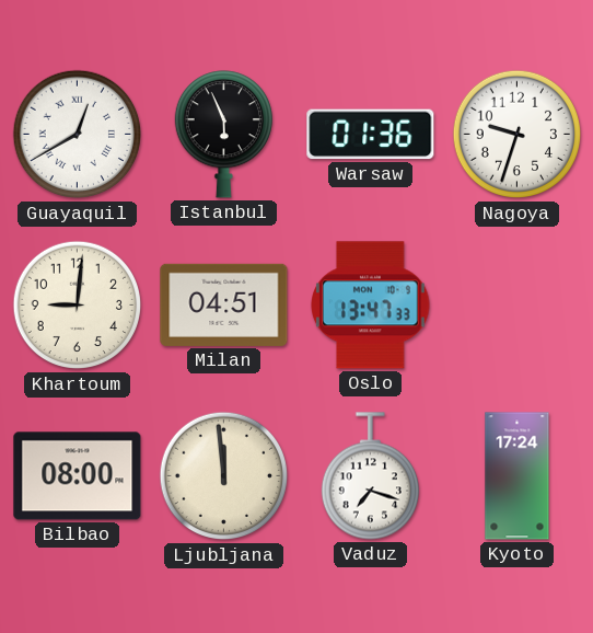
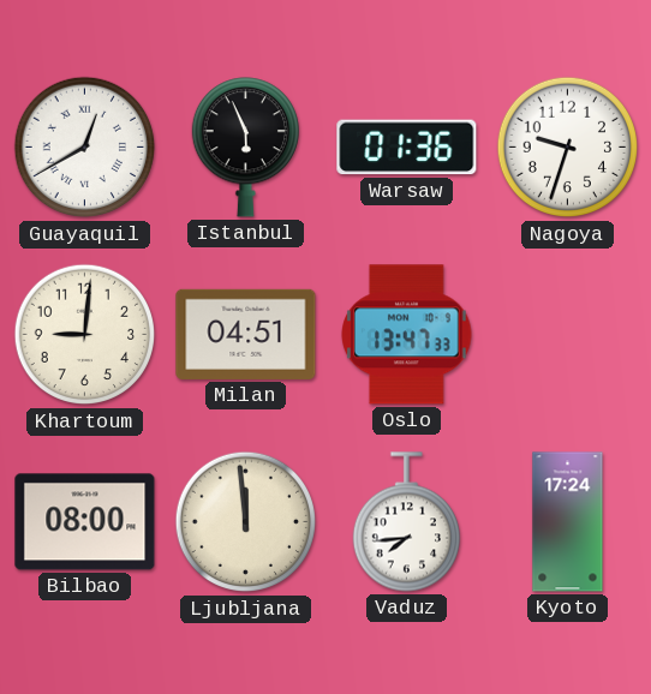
Vaduz: 7:18 -> 7:44 (406, 522)
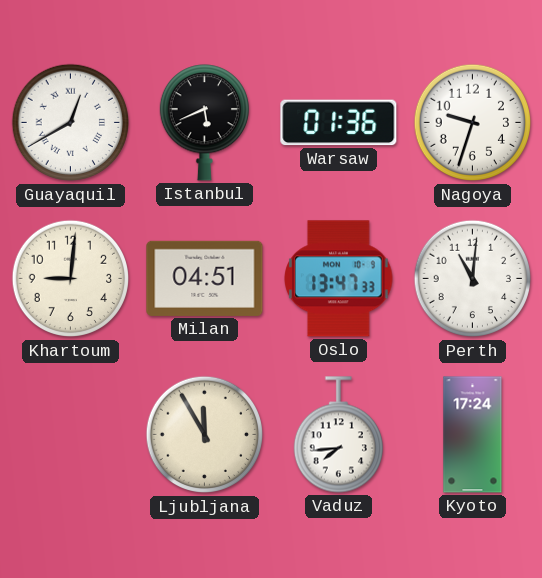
Istanbul: 5:56 -> 5:41 (204, 123)
Perth: none -> 11:01 (473, 279)
Bilbao: 08:00 -> none (85, 522)
Ljubljana: 11:59 -> 11:55 (205, 435)
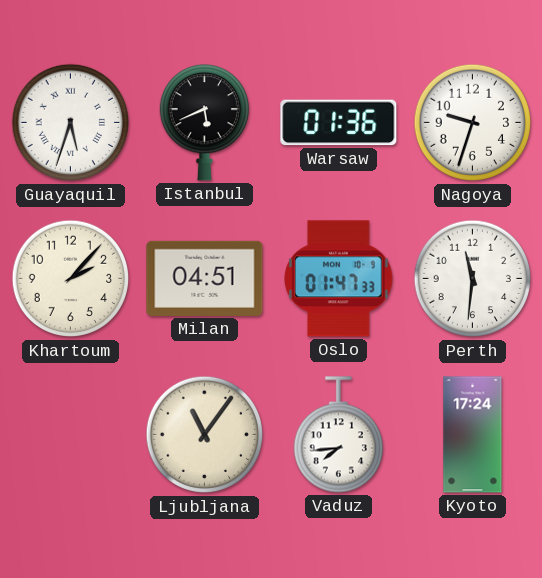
Guayaquil: 12:40 -> 5:33 (71, 123)
Khartoum: 9:01 -> 2:07 (71, 279)
Oslo: 13:47 -> 01:47 (339, 279)
Perth: 11:01 -> 11:31 (473, 279)
Ljubljana: 11:55 -> 11:06 (205, 435)
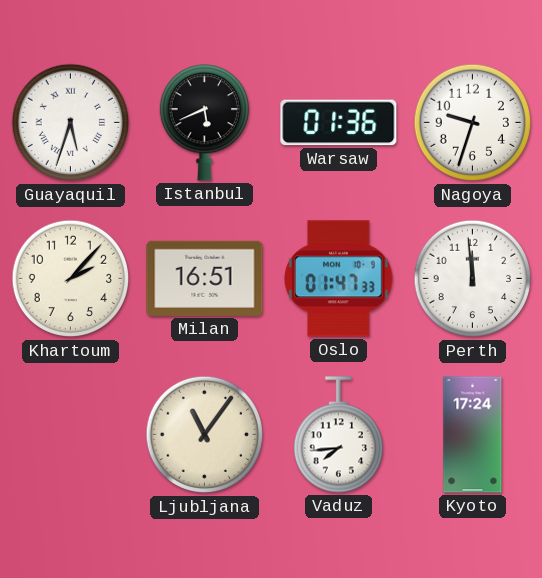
Milan: 04:51 -> 16:51 (205, 278)
Perth: 11:31 -> 11:59 (473, 279)
